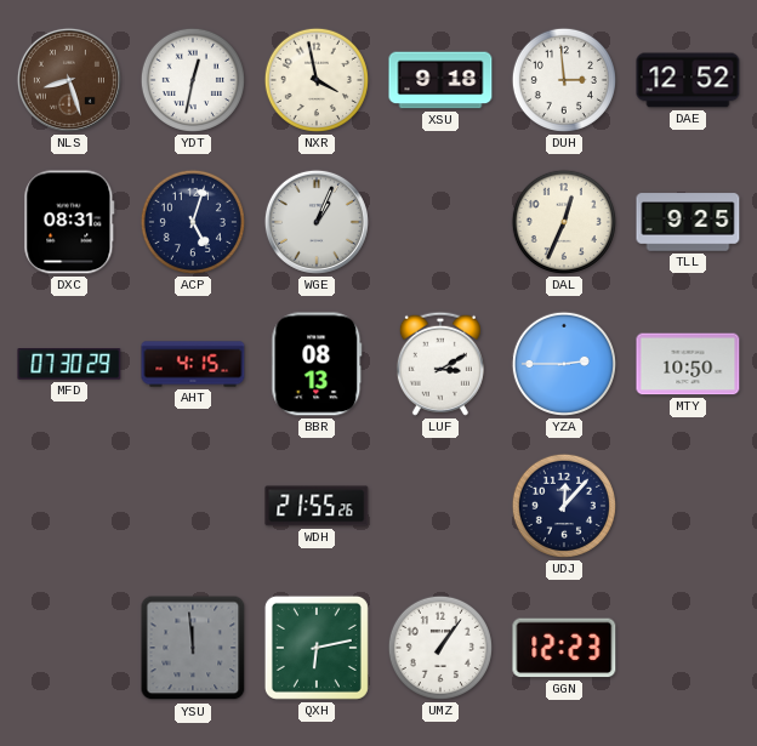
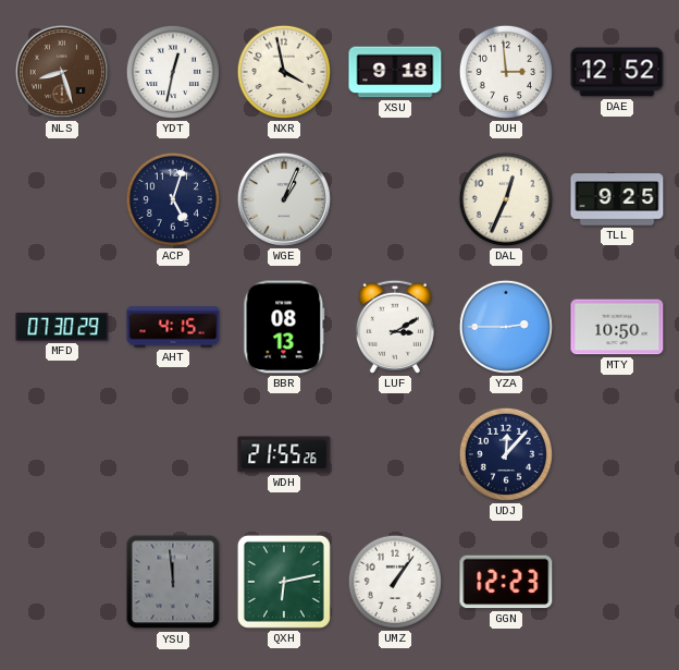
DXC: 08:31 -> none (69, 222)
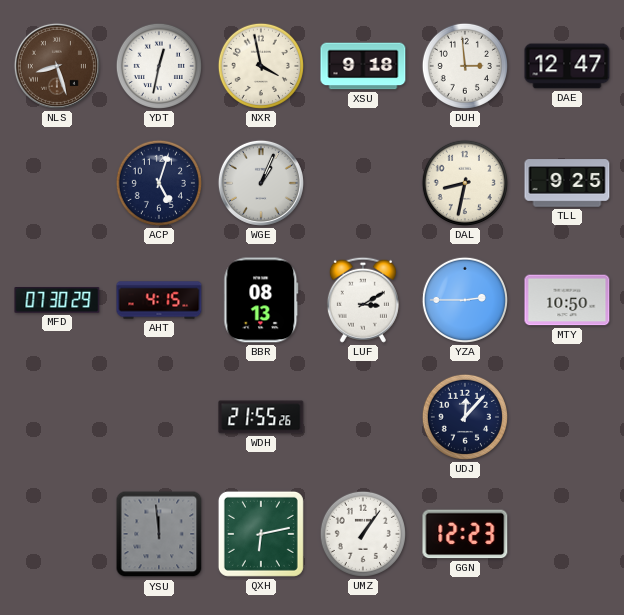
DAE: 12:52 -> 12:47 (567, 66)
DAL: 12:34 -> 8:32 (465, 183)
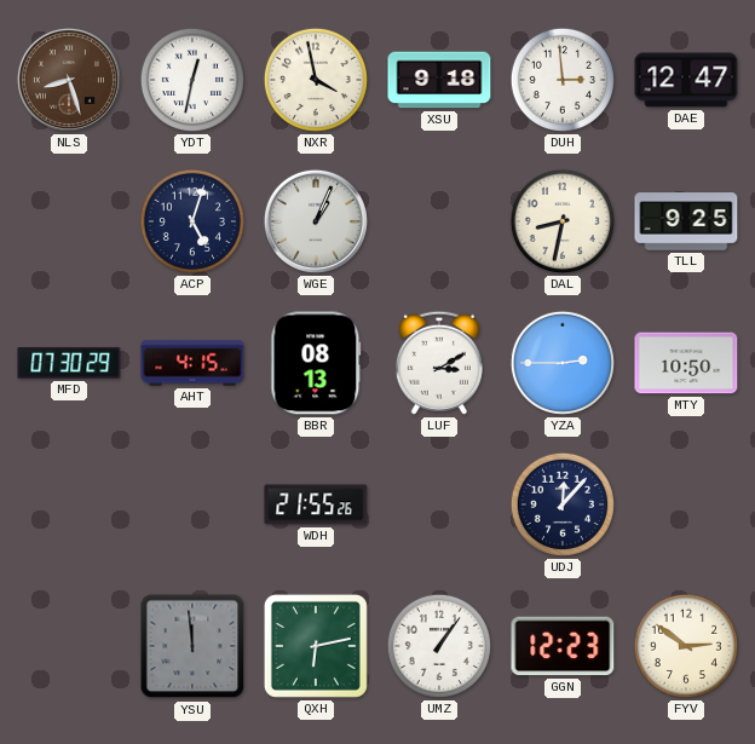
FYV: none -> 2:51 (686, 646)
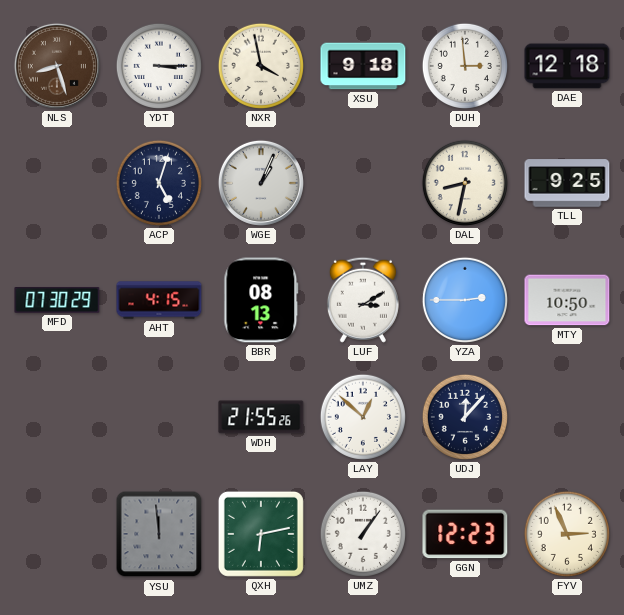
YDT: 12:32 -> 3:15 (159, 66)
DAE: 12:47 -> 12:18 (567, 66)
LAY: none -> 12:52 (363, 417)
FYV: 2:51 -> 2:56 (567, 534)
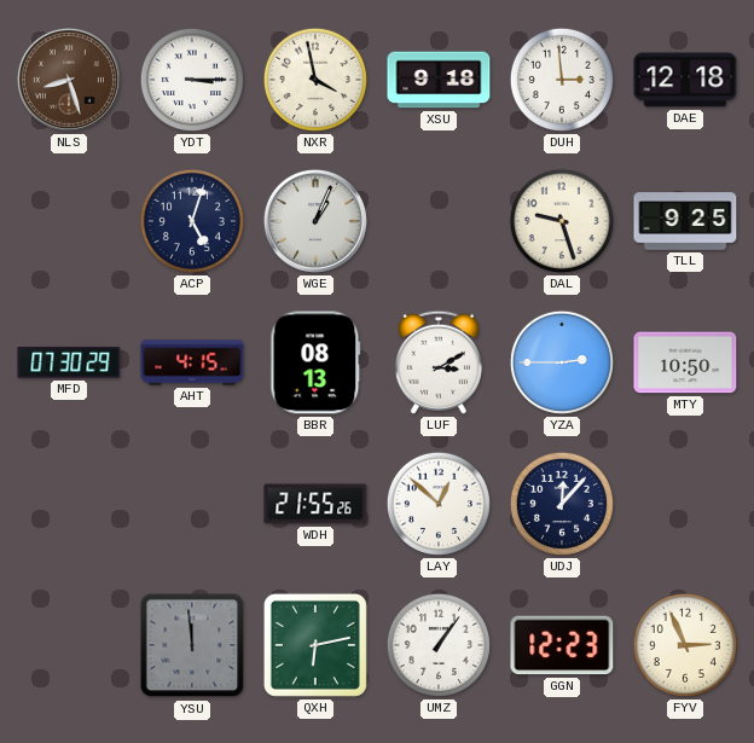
DAL: 8:32 -> 9:27 (562, 221)
